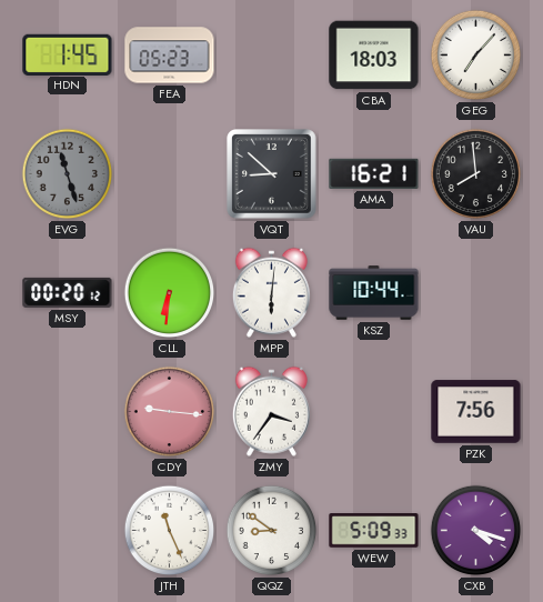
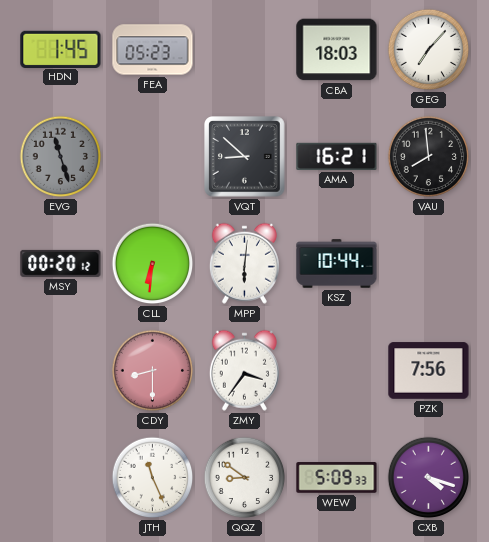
CDY: 9:16 -> 8:30 (153, 371)
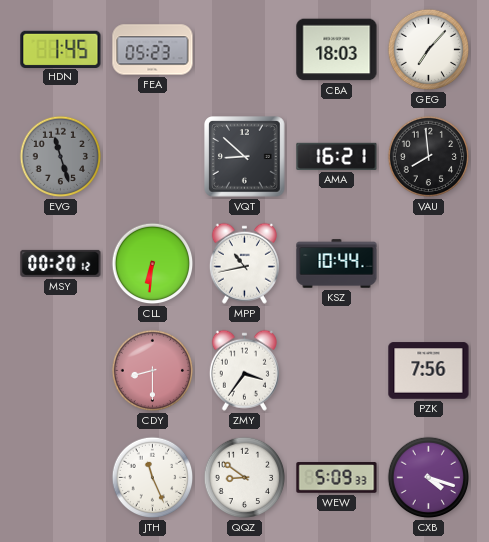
MPP: 6:01 -> 10:43 (244, 263)
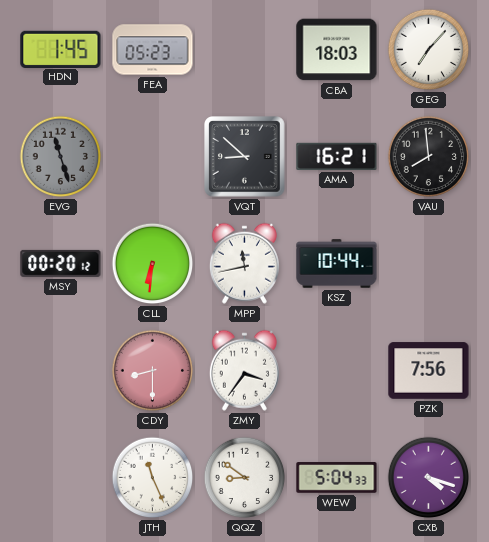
MPP: 10:43 -> 11:43 (244, 263)
WEW: 5:09 -> 5:04 (337, 478)
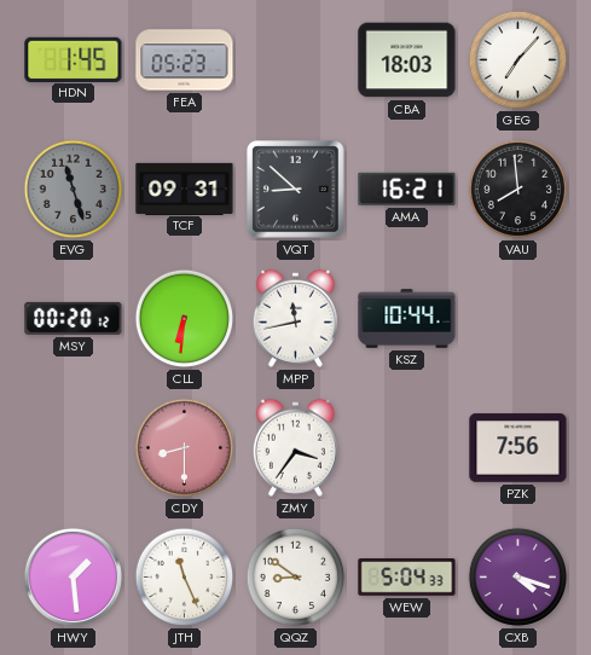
TCF: none -> 09:31 (185, 189)
HWY: none -> 1:29 (73, 576)
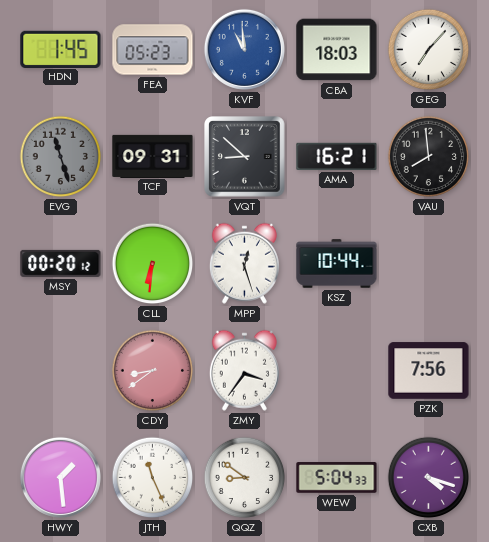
KVF: none -> 10:59 (244, 49)
MPP: 11:43 -> 12:27 (244, 263)
CDY: 8:30 -> 8:39 (153, 371)
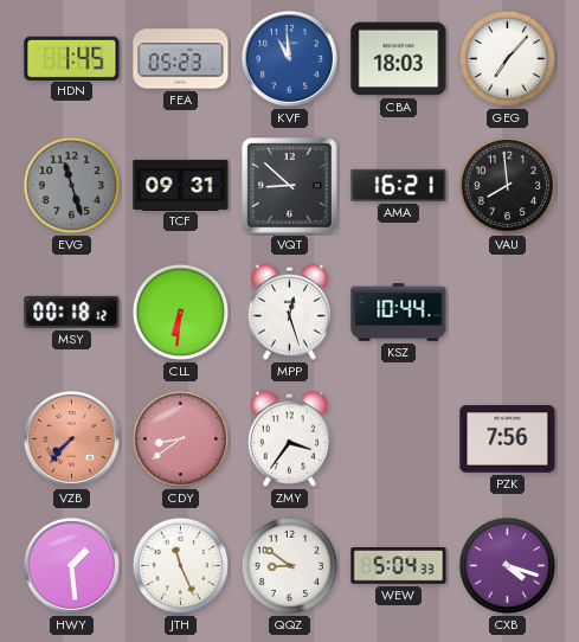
MSY: 00:20 -> 00:18 (72, 312)
VZB: none -> 7:37 (71, 438)
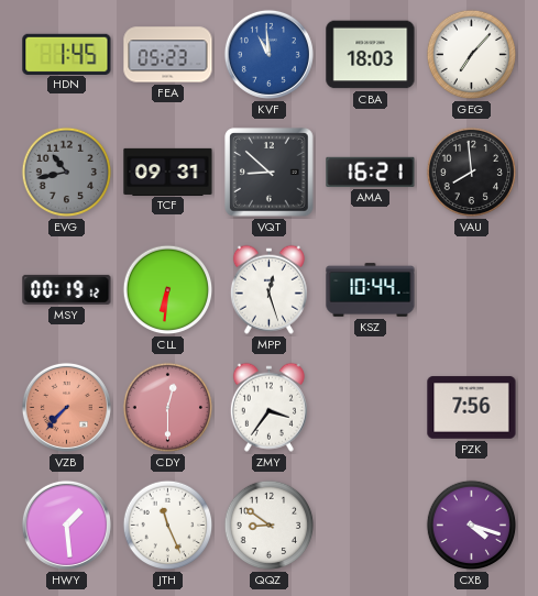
EVG: 11:27 -> 10:43 (67, 173)
MSY: 00:18 -> 00:19 (67, 289)
CDY: 8:39 -> 12:30 (168, 408)
WEW: 5:04 -> none (399, 566)
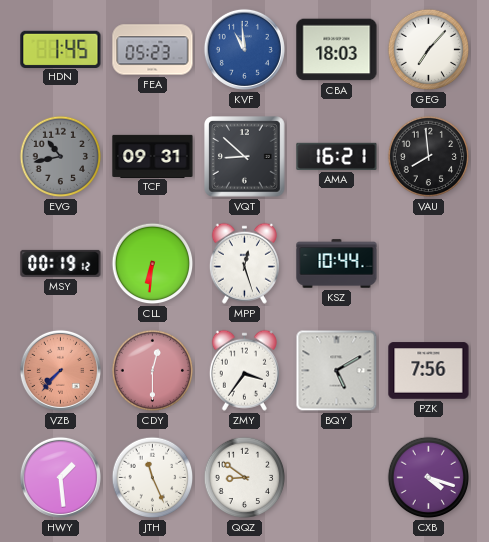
BQY: none -> 5:10 (337, 371)
